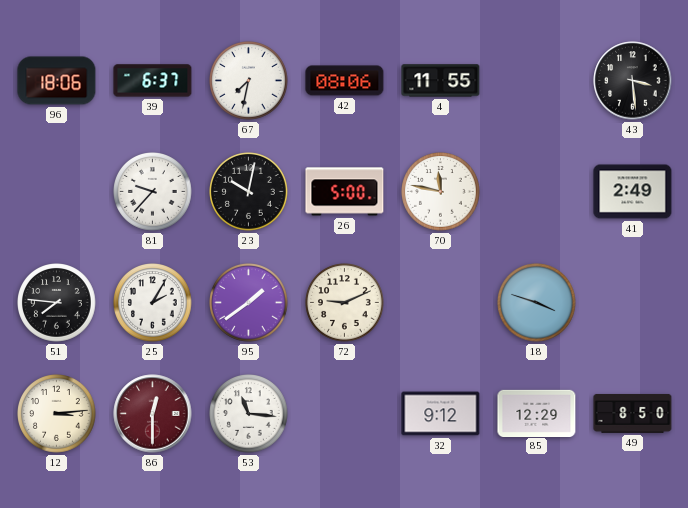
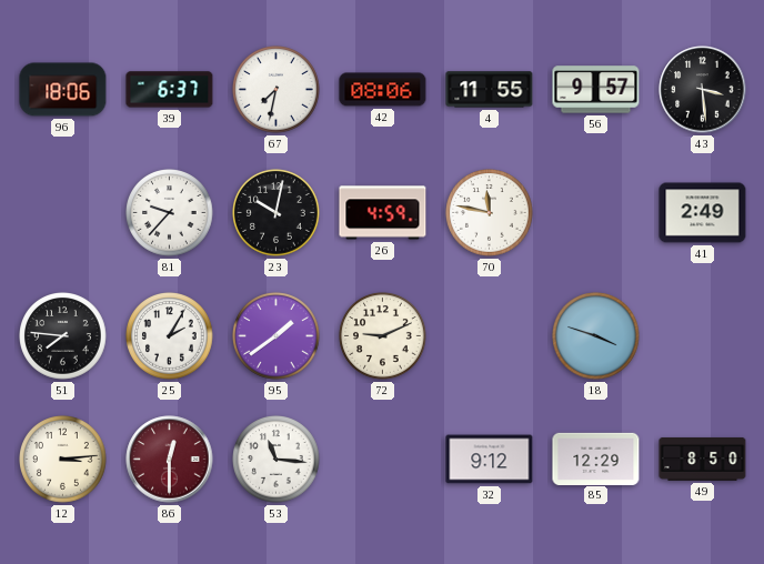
56: none -> 9:57 (596, 90)
26: 5:00 -> 4:59 (383, 213)
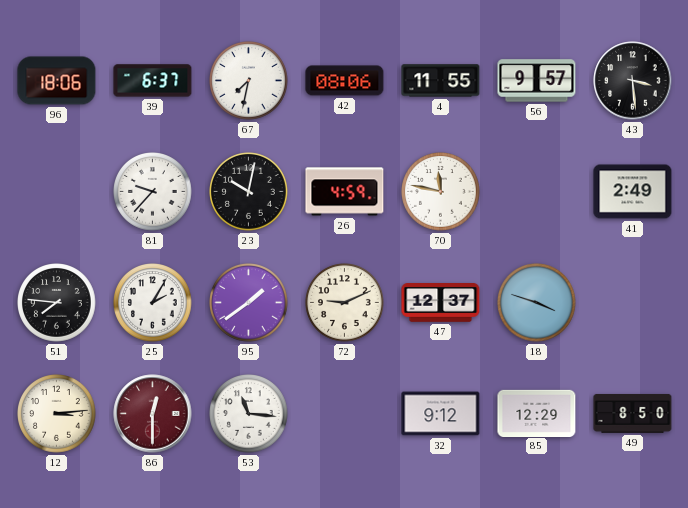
47: none -> 12:37 (441, 303)
